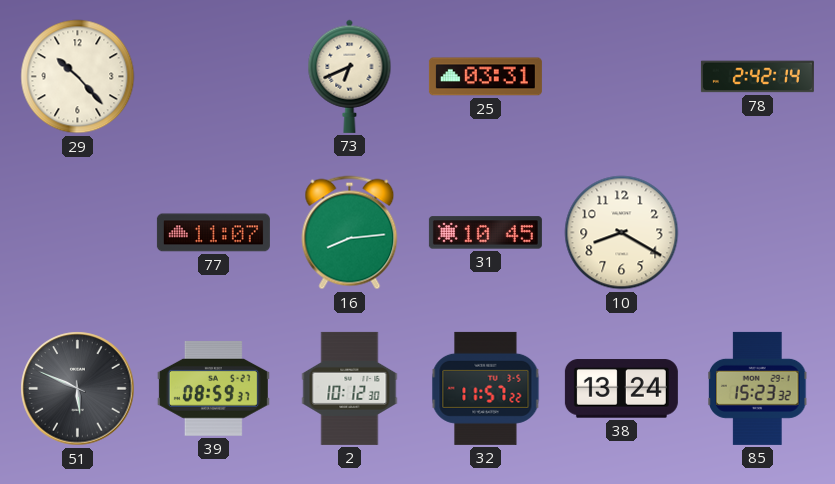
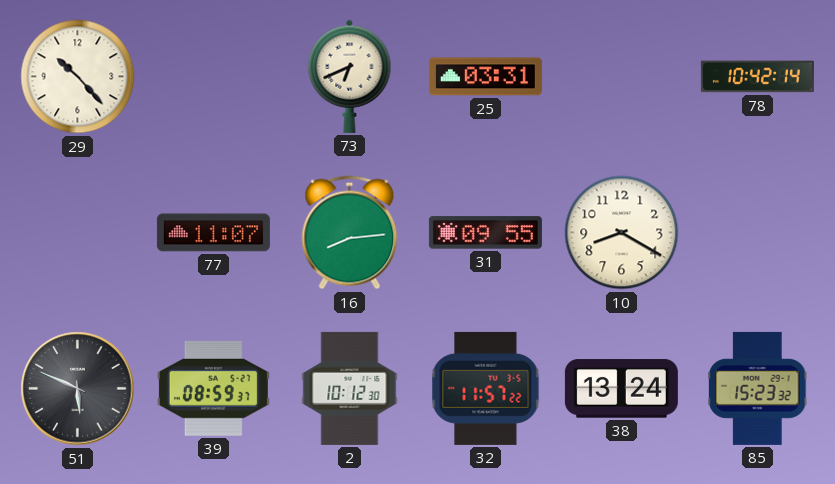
78: 2:42 -> 10:42 (757, 77)
31: 10:45 -> 09:55 (485, 233)
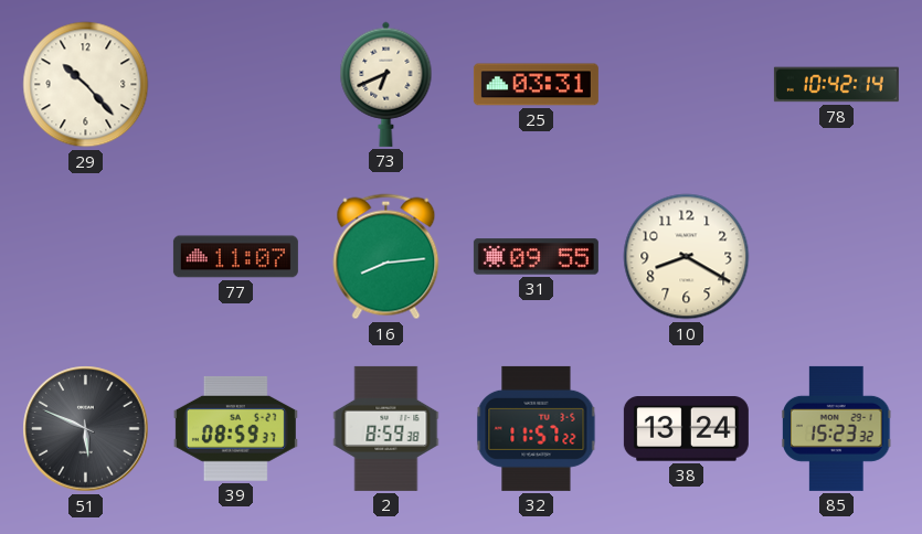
2: 10:12 -> 8:59 (386, 428)
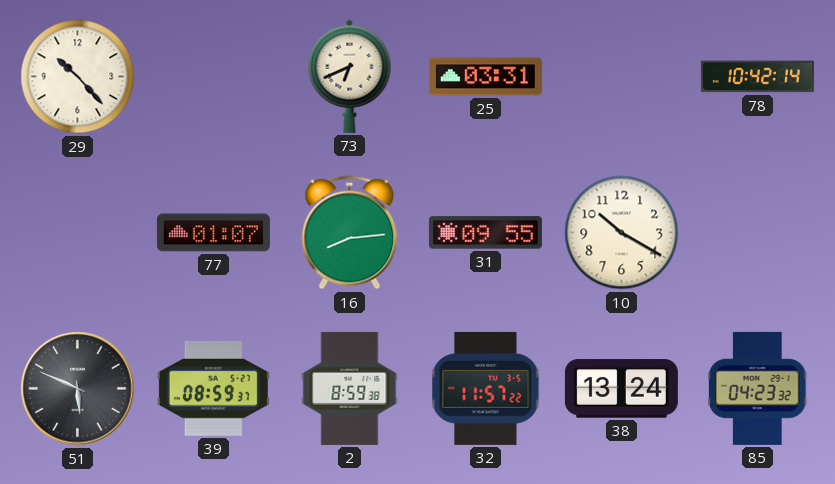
77: 11:07 -> 01:07 (213, 233)
10: 8:20 -> 10:20 (622, 233)
85: 15:23 -> 04:23 (758, 388)
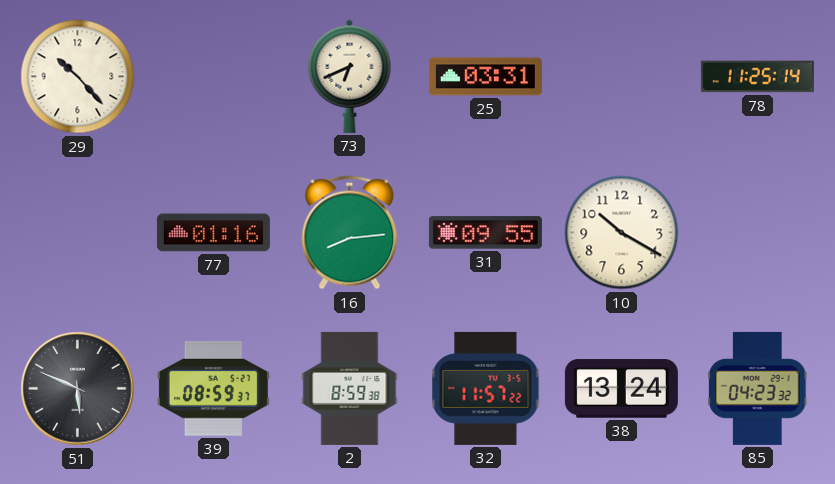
78: 10:42 -> 11:25 (757, 77)
77: 01:07 -> 01:16 (213, 233)
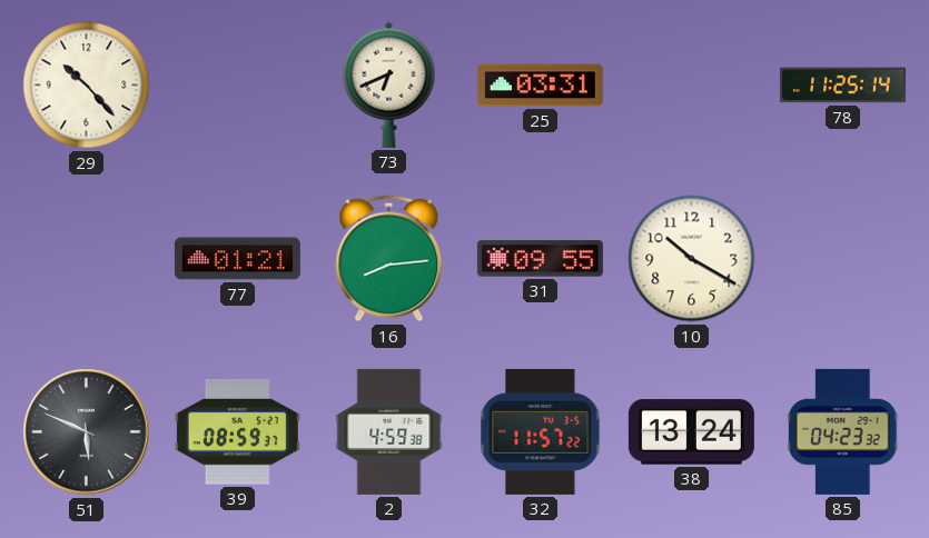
77: 01:16 -> 01:21 (237, 259)
2: 8:59 -> 4:59 (389, 431)
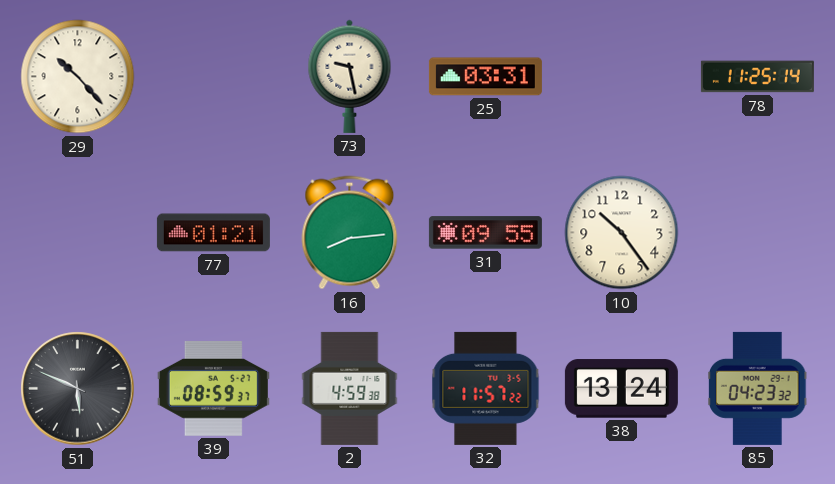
73: 6:41 -> 9:28 (350, 76)
10: 10:20 -> 10:24 (622, 233)
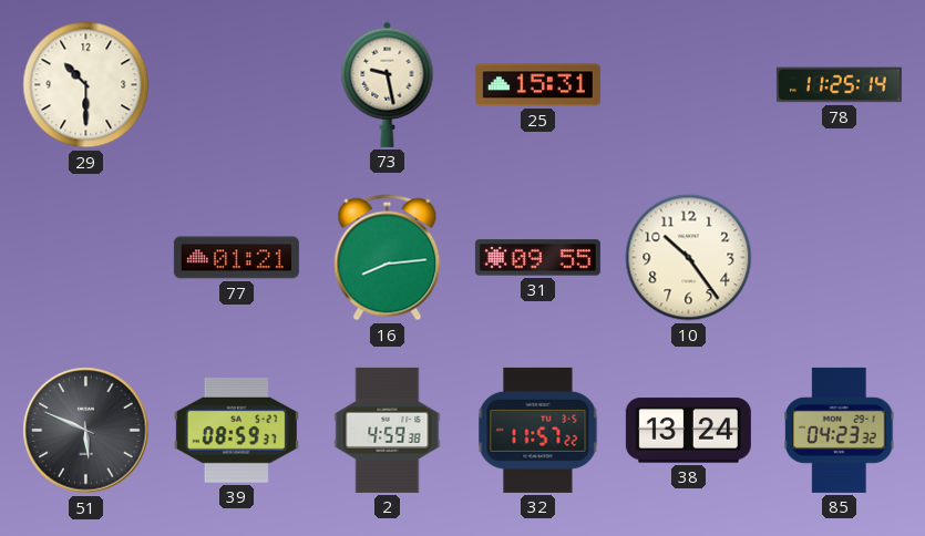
29: 10:23 -> 10:30 (86, 85)
25: 03:31 -> 15:31 (537, 85)
